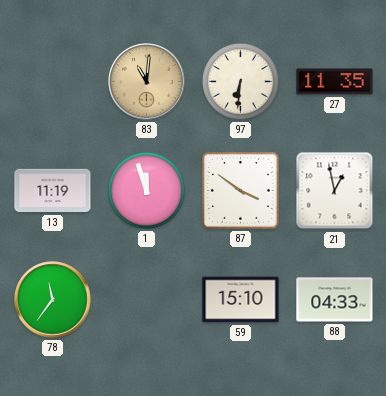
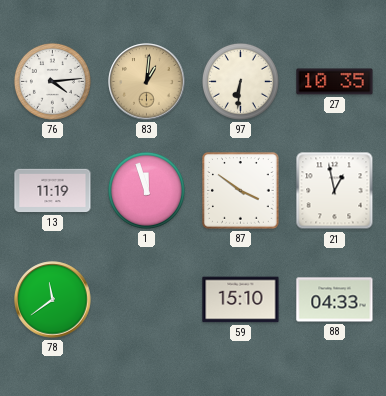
76: none -> 4:14 (52, 81)
83: 11:01 -> 1:01 (147, 82)
27: 11:35 -> 10:35 (335, 82)
78: 11:36 -> 11:39 (53, 300)
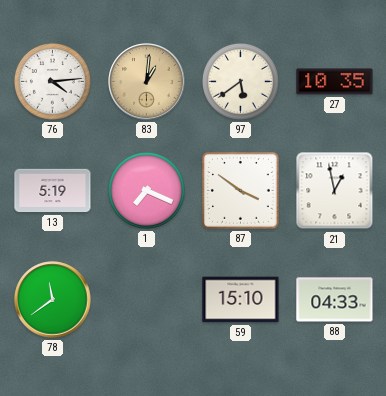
97: 6:31 -> 5:39 (240, 81)
13: 11:19 -> 5:19 (53, 191)
1: 11:57 -> 7:19 (146, 190)
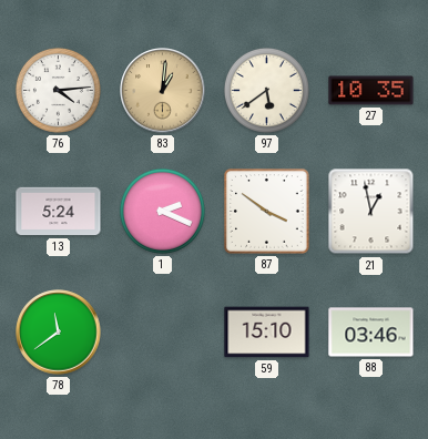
13: 5:19 -> 5:24 (59, 212)
1: 7:19 -> 2:19 (162, 211)
88: 04:33 -> 03:46 (371, 333)
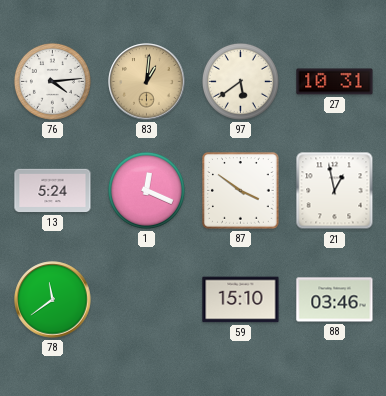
27: 10:35 -> 10:31 (335, 82)
1: 2:19 -> 12:19 (146, 190)
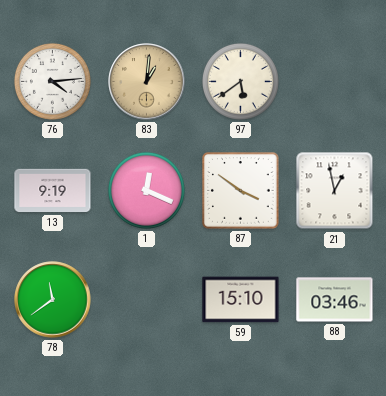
27: 10:31 -> none (335, 82)
13: 5:24 -> 9:19 (53, 191)
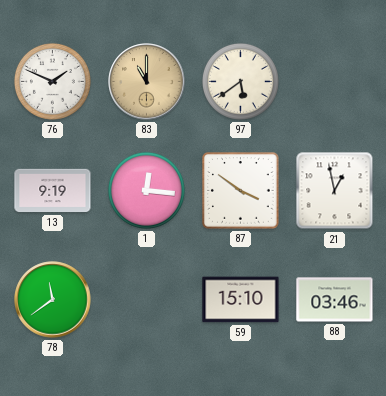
76: 4:14 -> 1:49 (52, 81)
83: 1:01 -> 11:00 (147, 82)
1: 12:19 -> 12:16 (146, 190)
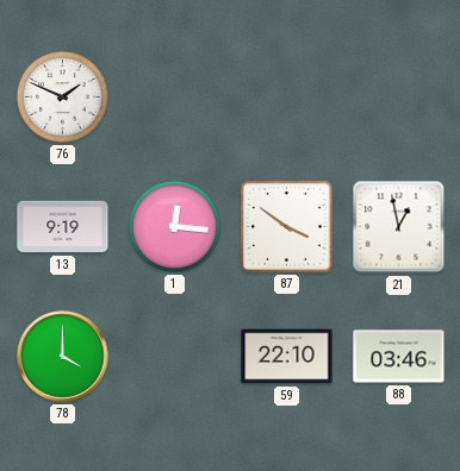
83: 11:00 -> none (147, 82)
97: 5:39 -> none (240, 81)
78: 11:39 -> 4:00 (63, 357)
59: 15:10 -> 22:10 (287, 357)
